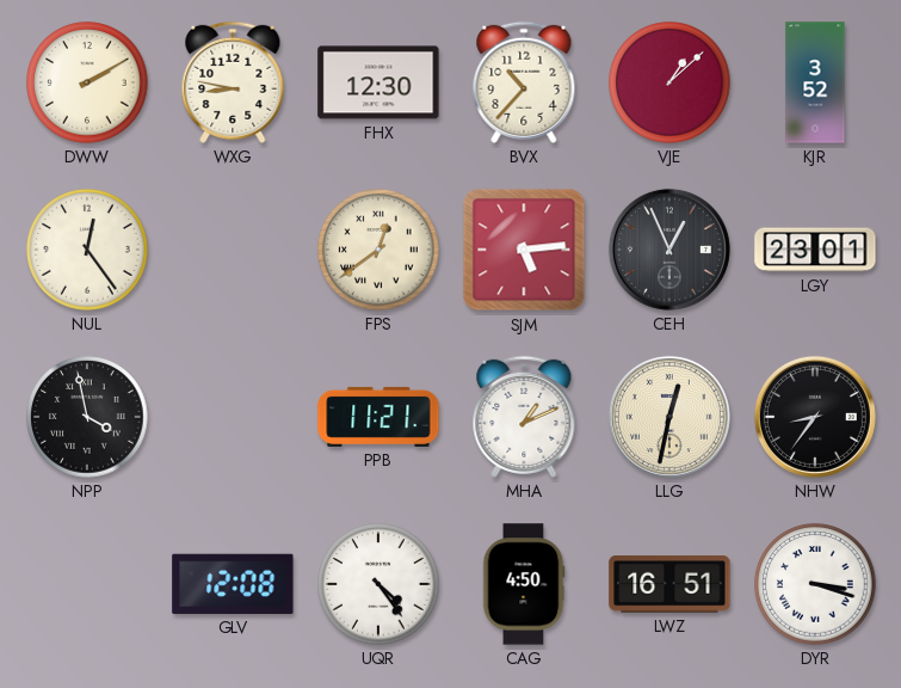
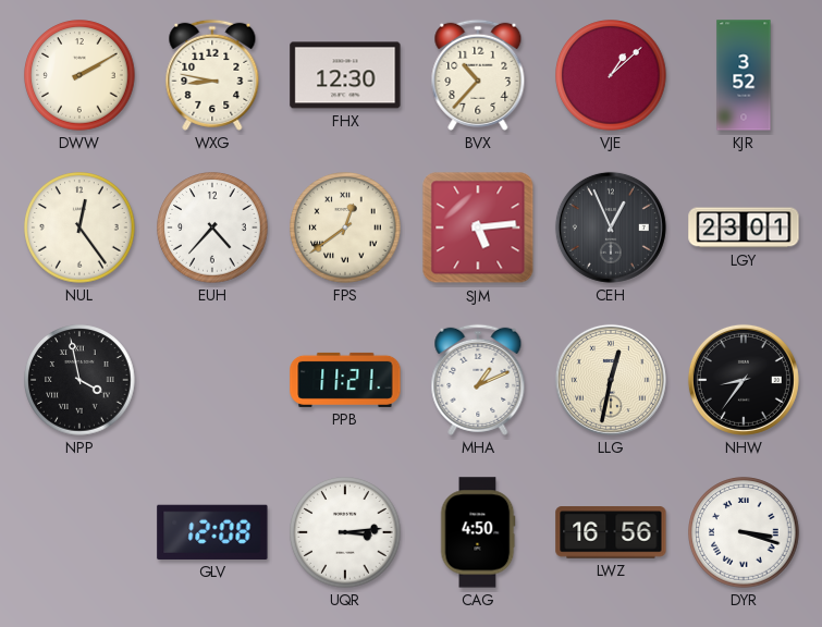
EUH: none -> 4:37 (212, 228)
UQR: 4:24 -> 3:14 (345, 532)
LWZ: 16:51 -> 16:56 (611, 532)
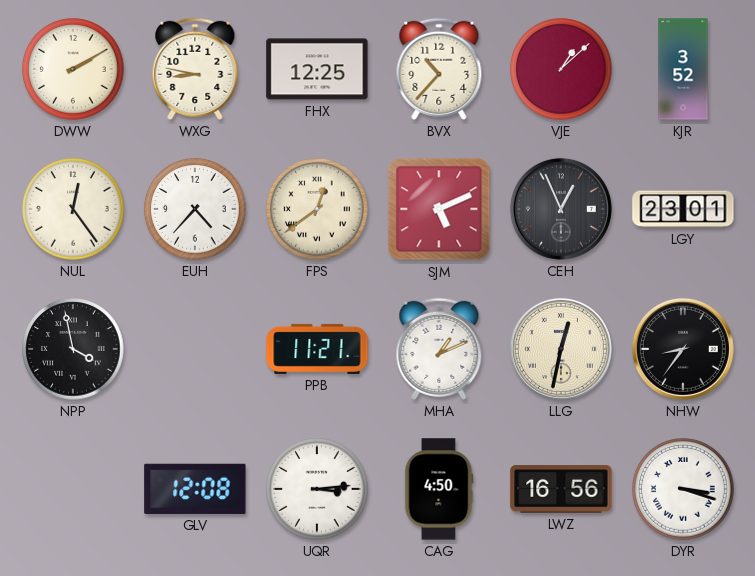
FHX: 12:30 -> 12:25 (317, 69)
SJM: 5:14 -> 5:11 (439, 209)
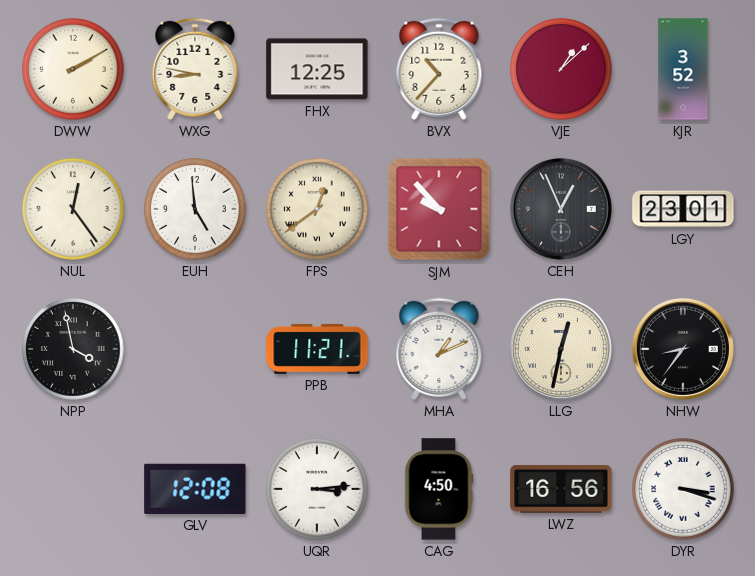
EUH: 4:37 -> 4:59 (195, 209)
SJM: 5:11 -> 9:53 (439, 209)
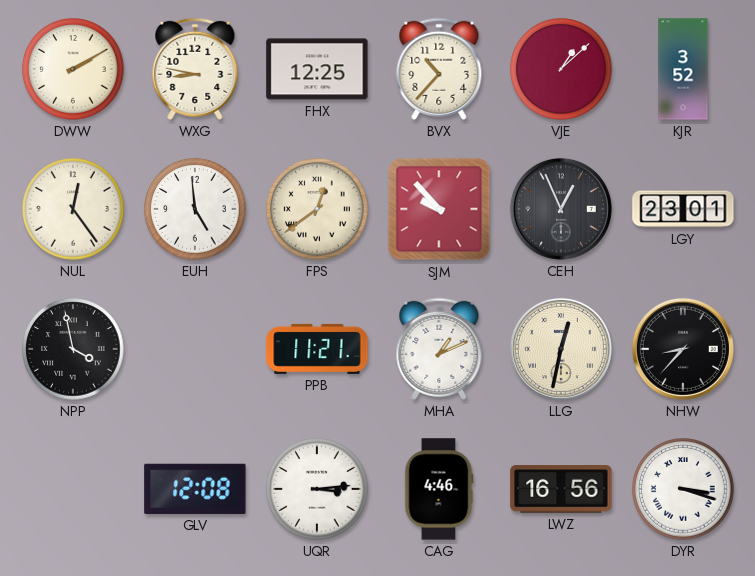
NHW: 8:36 -> 8:37 (683, 349)
CAG: 4:50 -> 4:46 (439, 489)
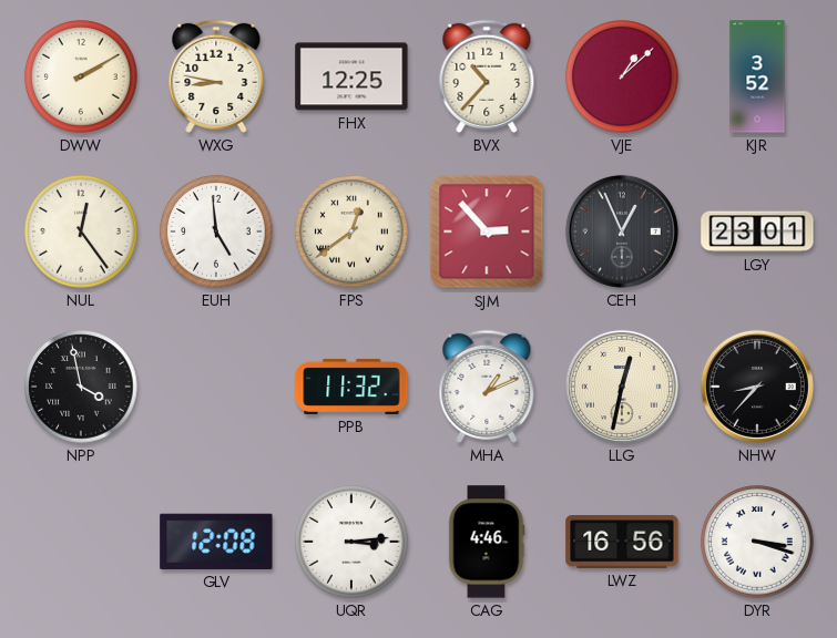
SJM: 9:53 -> 2:53 (487, 231)
PPB: 11:21 -> 11:32 (351, 387)
